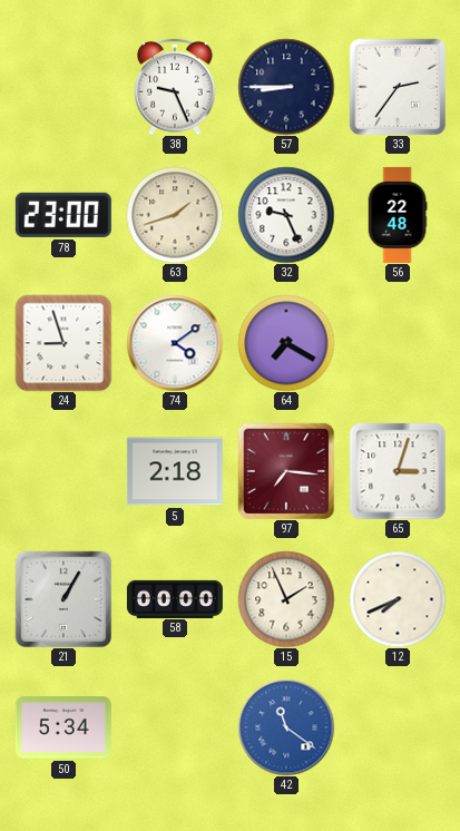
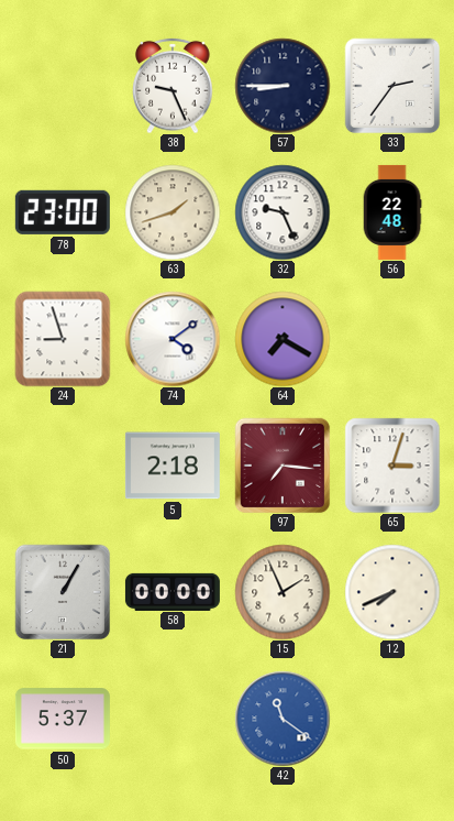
50: 5:34 -> 5:37 (63, 719)
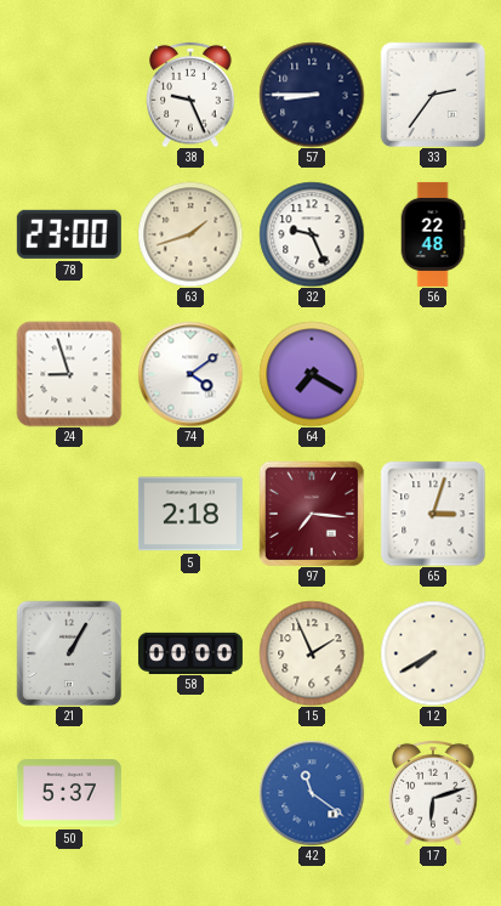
12: 7:41 -> 7:40 (433, 653)
17: none -> 6:12 (433, 793)
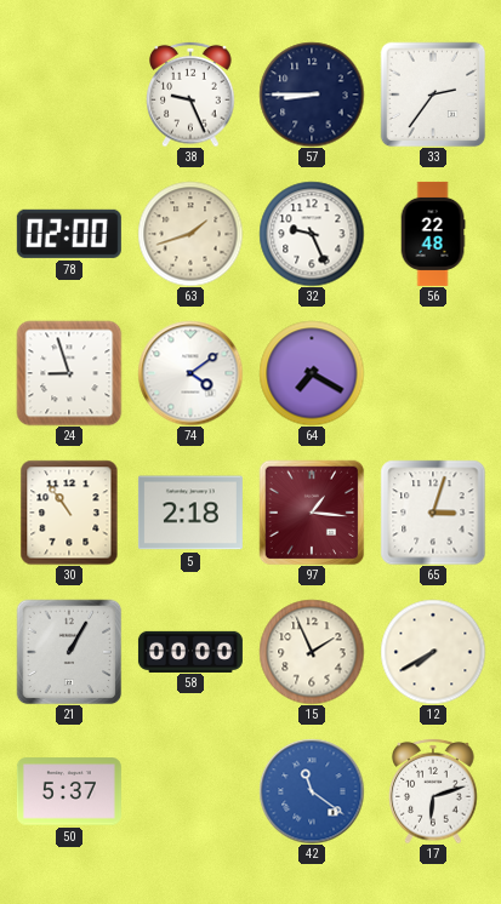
78: 23:00 -> 02:00 (69, 234)
30: none -> 10:54 (69, 513)
97: 7:16 -> 1:16 (312, 513)
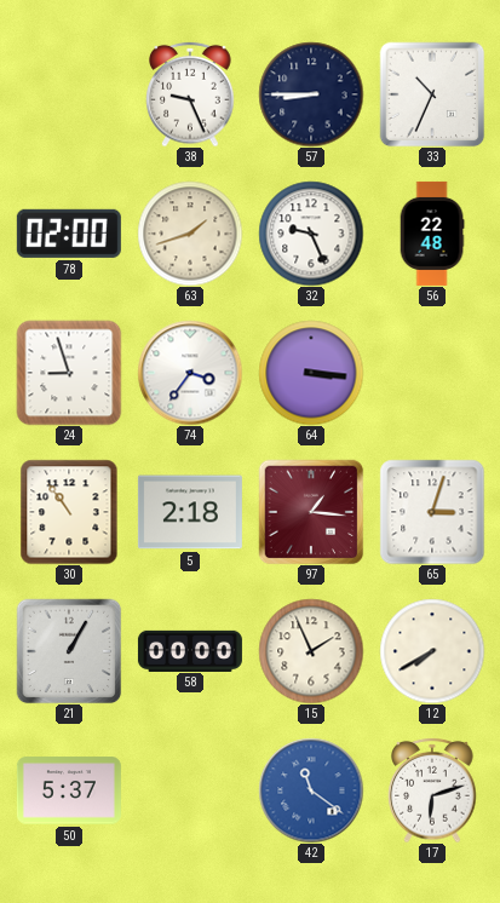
33: 2:36 -> 10:34 (432, 94)
74: 4:09 -> 3:36 (190, 373)
64: 7:20 -> 3:16 (311, 373)
